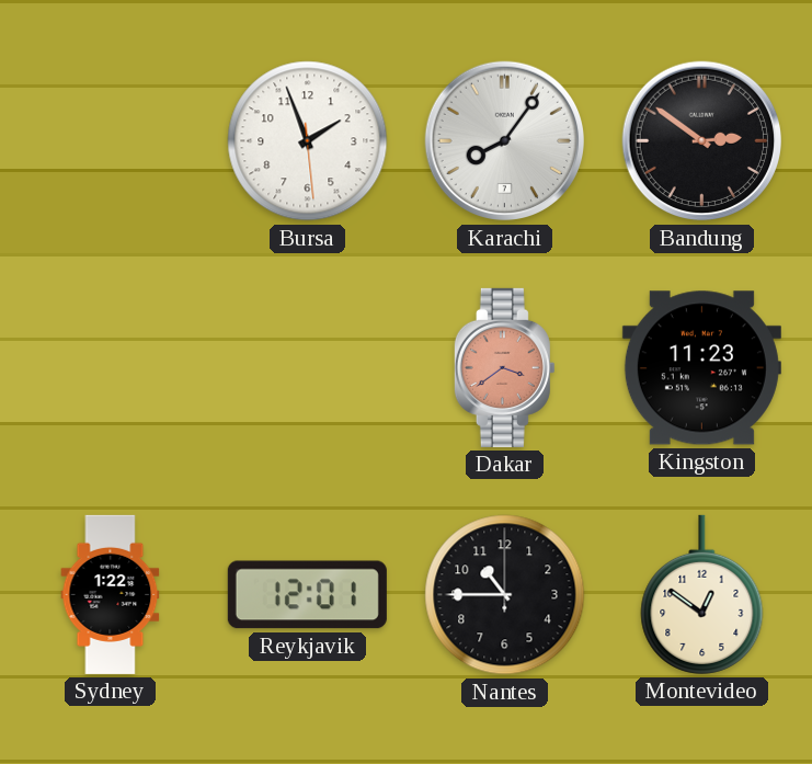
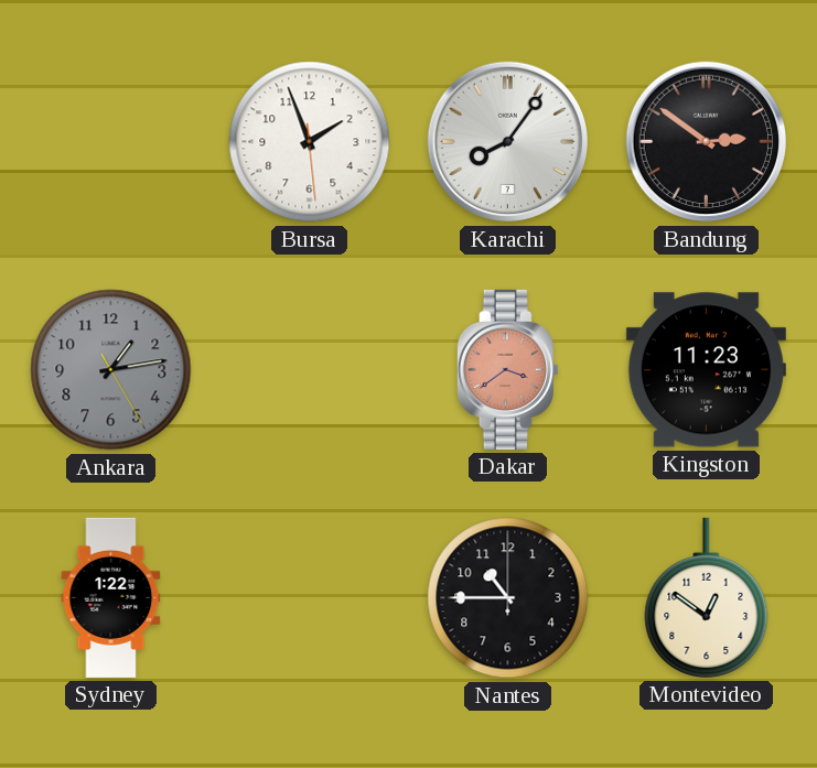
Ankara: none -> 1:13 (111, 370)
Reykjavik: 12:01 -> none (307, 595)
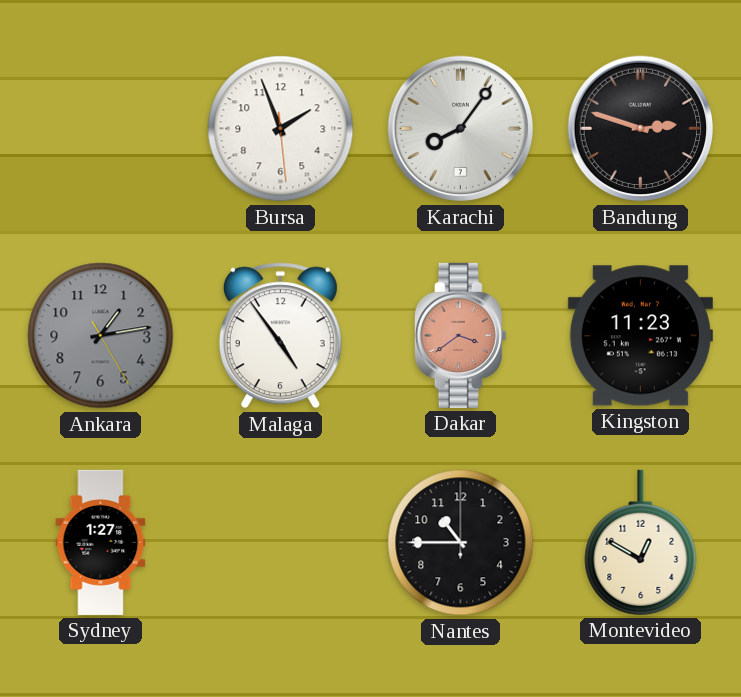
Bandung: 2:51 -> 2:48 (641, 129)
Malaga: none -> 4:54 (280, 336)
Sydney: 1:22 -> 1:27 (101, 542)
Montevideo: 12:51 -> 12:50 (641, 542)
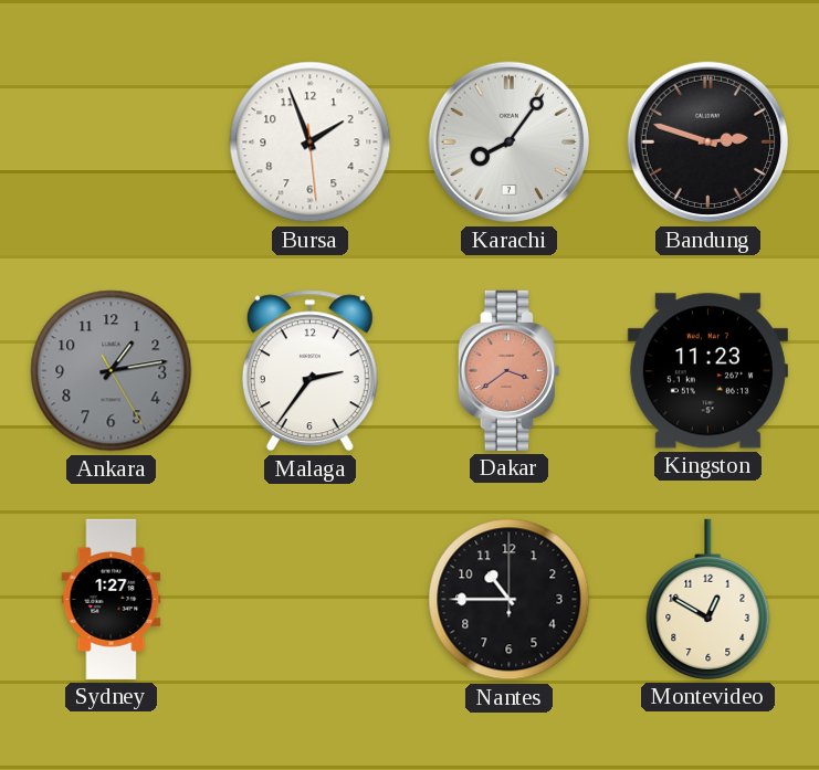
Malaga: 4:54 -> 2:36 (309, 371)
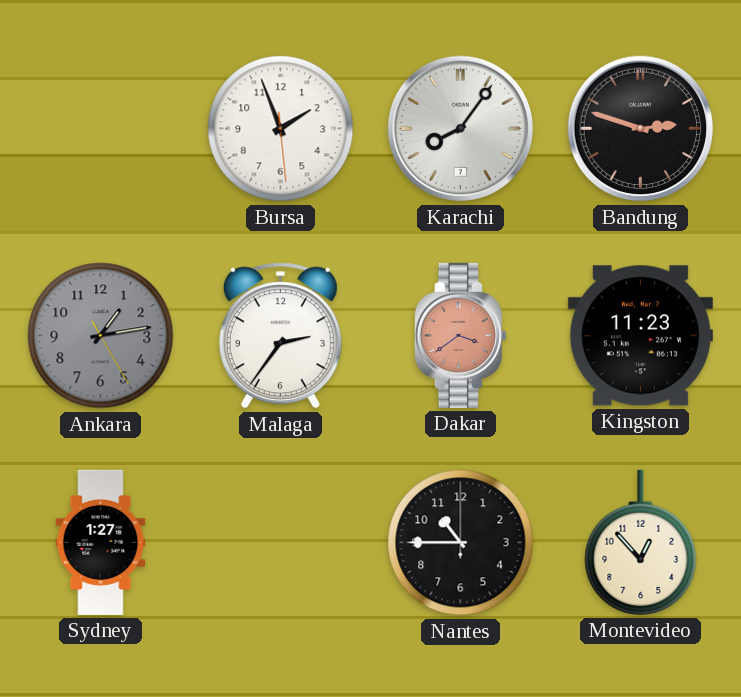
Montevideo: 12:50 -> 12:53 (641, 542)
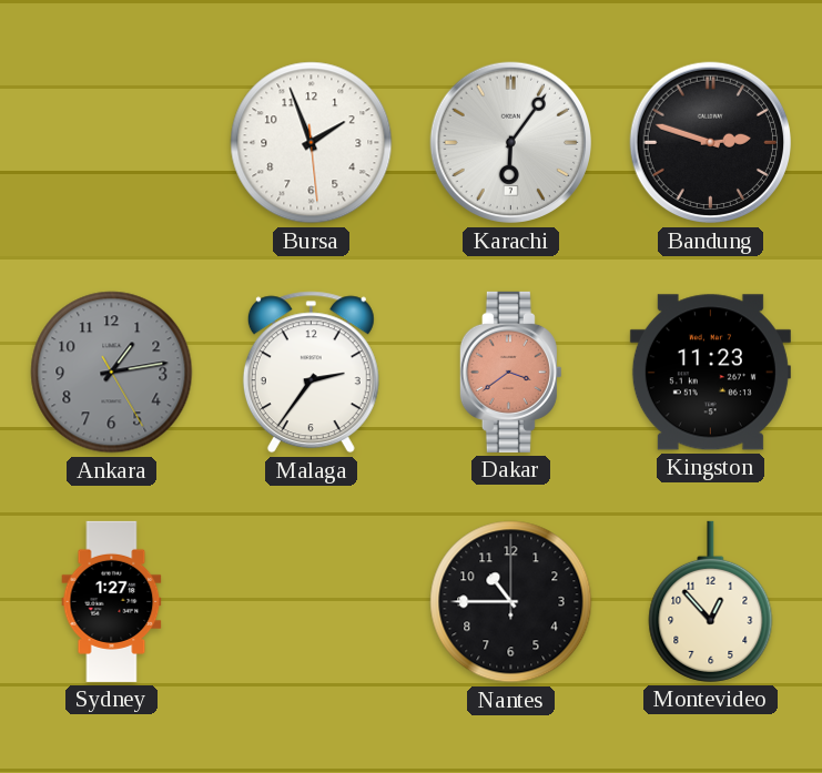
Karachi: 8:06 -> 6:06 (511, 143)
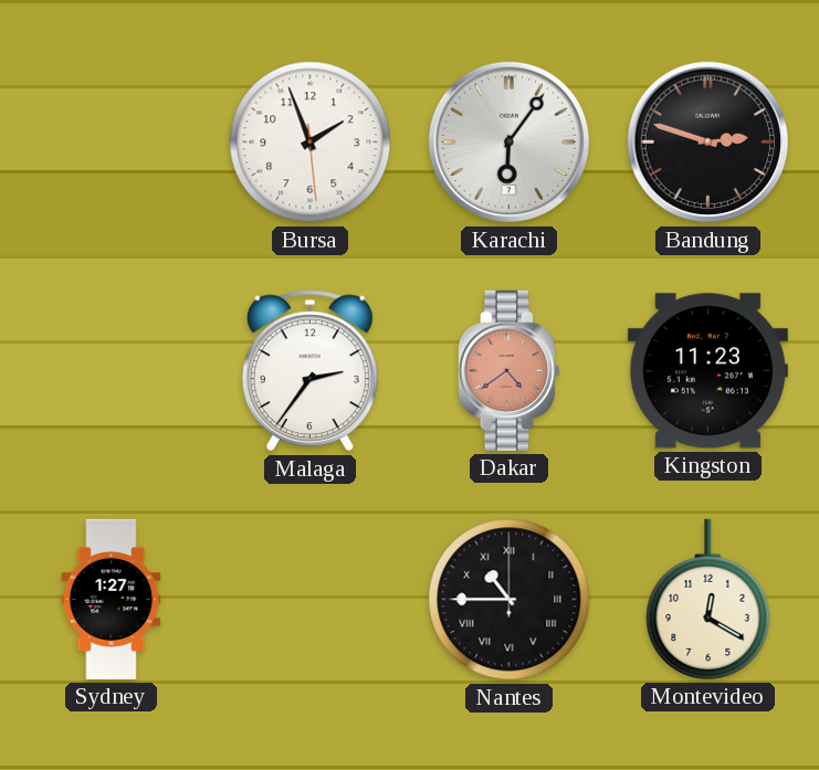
Ankara: 1:13 -> none (112, 373)
Dakar: 3:39 -> 4:39 (508, 370)
Nantes numerals: Arabic -> Roman (510, 600)
Montevideo: 12:53 -> 12:20 (708, 599)
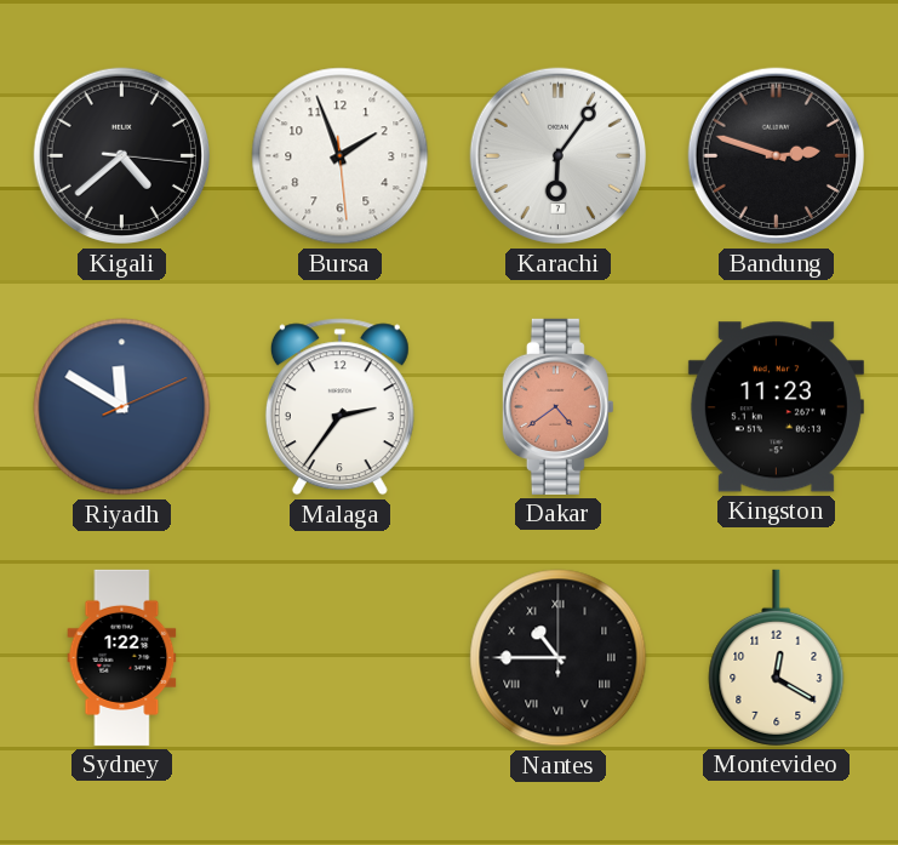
Kigali: none -> 4:38 (122, 156)
Riyadh: none -> 11:50 (122, 407)
Sydney: 1:27 -> 1:22 (122, 657)
